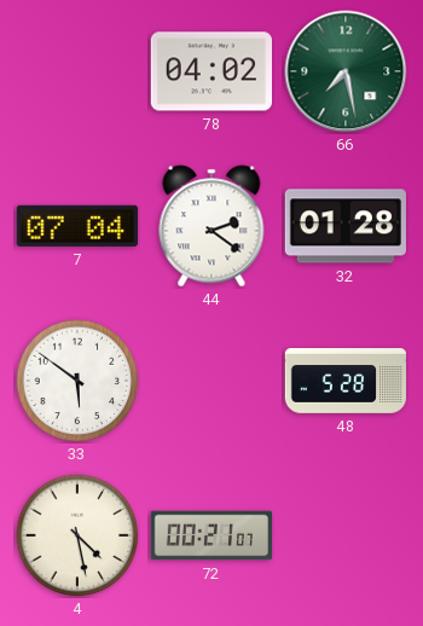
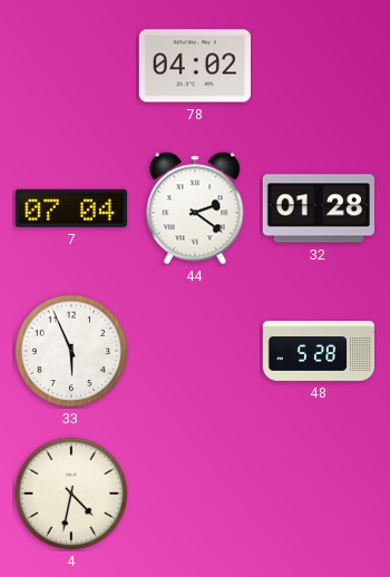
66: 7:28 -> none (346, 71)
33: 5:51 -> 5:56 (71, 351)
4: 4:28 -> 4:32 (71, 493)
72: 00:21 -> none (210, 535)
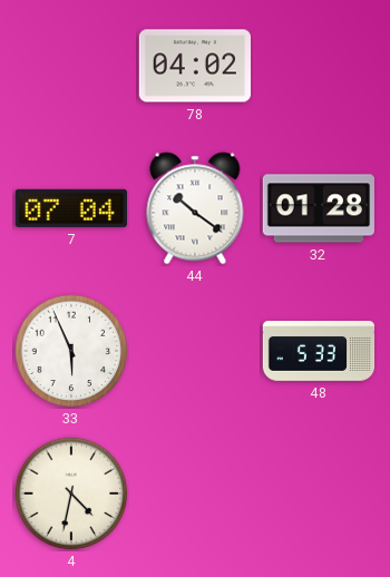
44: 2:21 -> 10:21 (195, 208)
48: 5:28 -> 5:33 (319, 351)
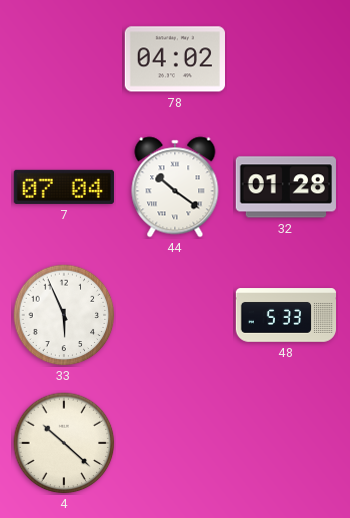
4: 4:32 -> 10:22 (64, 443)
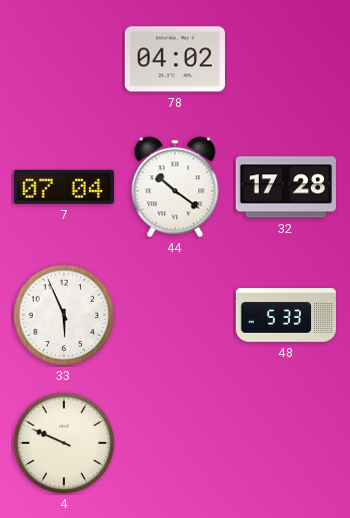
32: 01:28 -> 17:28 (285, 187)
4: 10:22 -> 9:49 (64, 443)
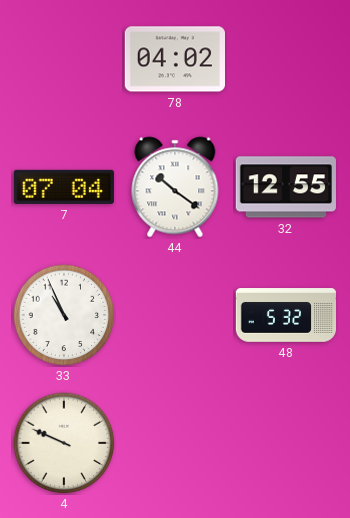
32: 17:28 -> 12:55 (285, 187)
33: 5:56 -> 10:56 (64, 315)
48: 5:33 -> 5:32 (286, 315)
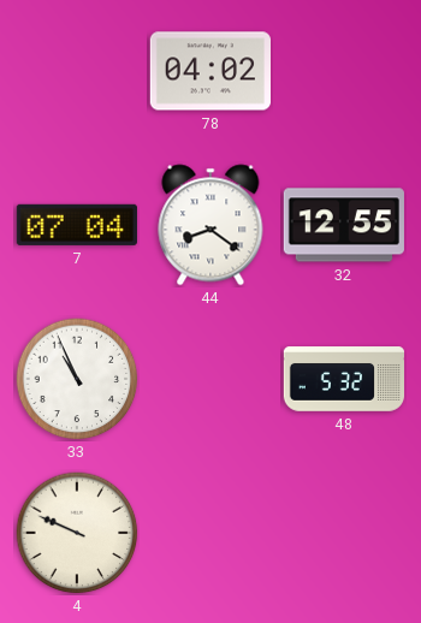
44: 10:21 -> 8:21 (210, 225)
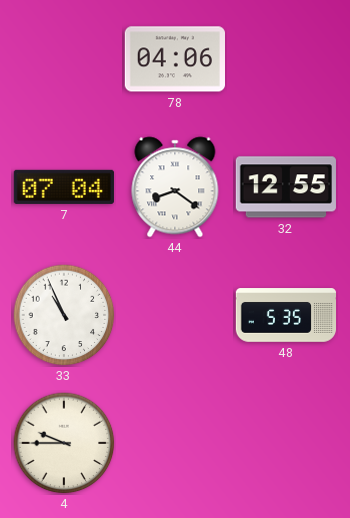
78: 04:02 -> 04:06 (174, 59)
48: 5:32 -> 5:35 (286, 315)
4: 9:49 -> 9:45 (64, 443)
